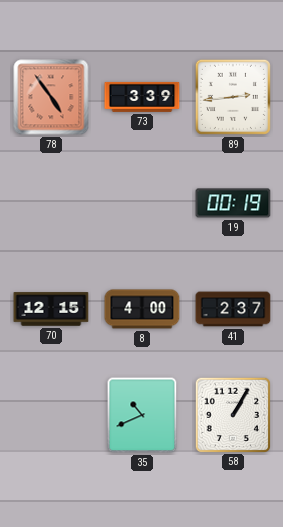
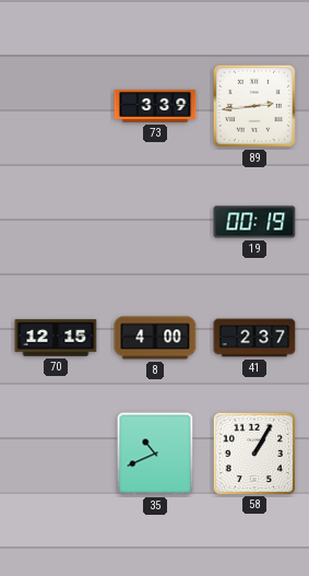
78: 4:54 -> none (51, 97)
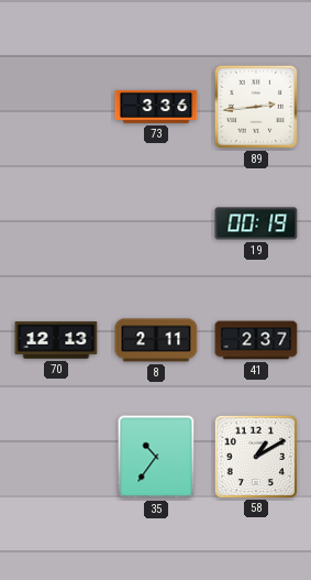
73: 3:39 -> 3:36 (156, 107)
70: 12:15 -> 12:13 (56, 340)
8: 4:00 -> 2:11 (156, 340)
35: 10:41 -> 10:36 (156, 457)
58: 1:05 -> 1:10 (255, 456)
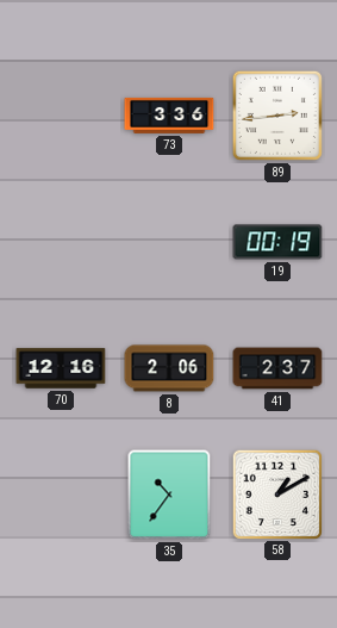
70: 12:13 -> 12:16 (61, 368)
8: 2:11 -> 2:06 (169, 368)
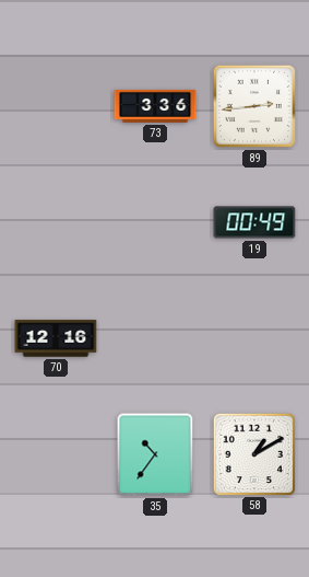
19: 00:19 -> 00:49 (254, 222)
8: 2:06 -> none (169, 368)
41: 2:37 -> none (277, 368)
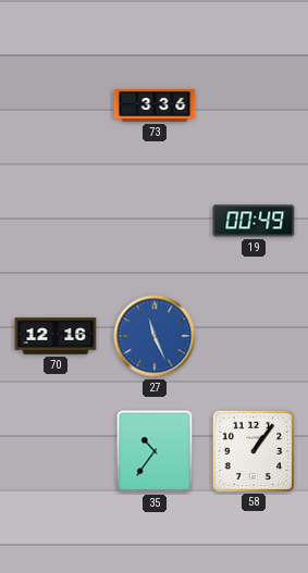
89: 2:44 -> none (254, 106)
27: none -> 11:26 (155, 336)
58: 1:10 -> 1:06 (252, 450)
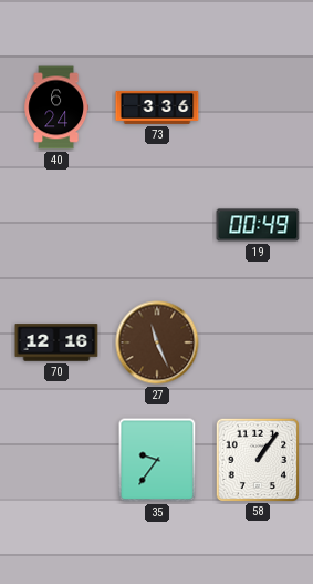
40: none -> 6:24 (55, 107)
27 dial: blue -> brown (157, 342)
35: 10:36 -> 9:36 (157, 460)
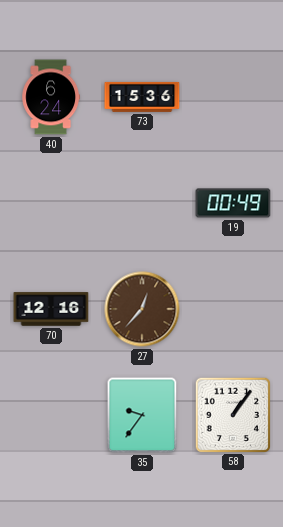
73: 3:36 -> 15:36 (142, 97)
27: 11:26 -> 12:37 (142, 309)
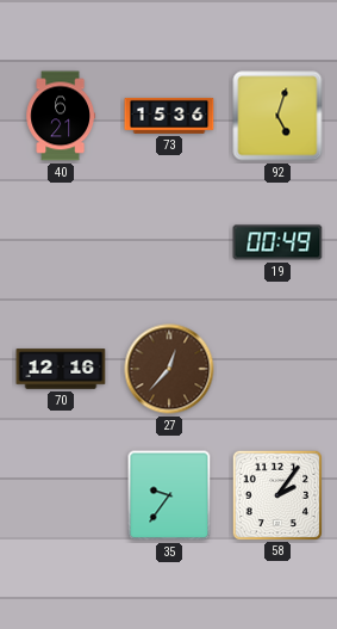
40: 6:24 -> 6:21 (60, 116)
92: none -> 5:03 (277, 116)
58: 1:06 -> 2:06 (276, 494)
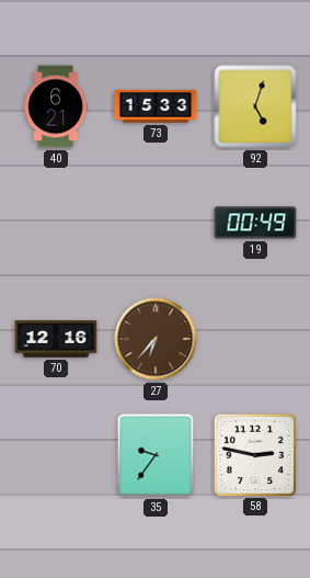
73: 15:36 -> 15:33 (156, 106)
27: 12:37 -> 6:37 (156, 339)
58: 2:06 -> 2:47 (254, 454)
